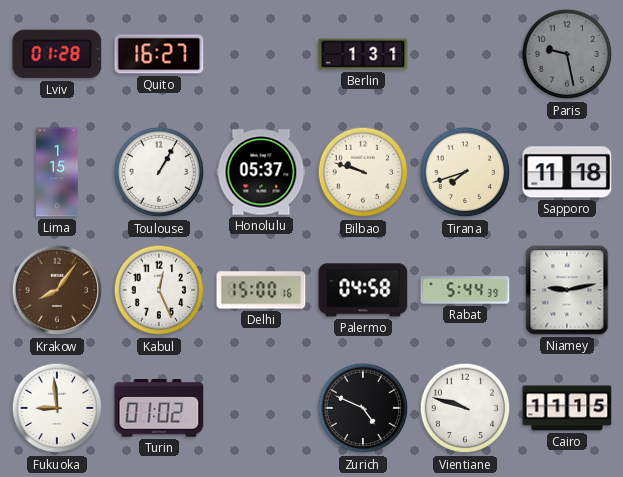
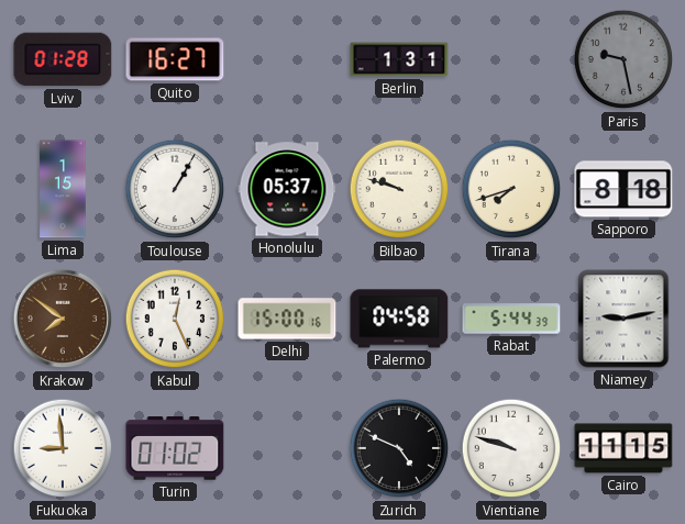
Sapporo: 11:18 -> 8:18 (623, 189)
Krakow: 8:06 -> 7:51 (63, 319)
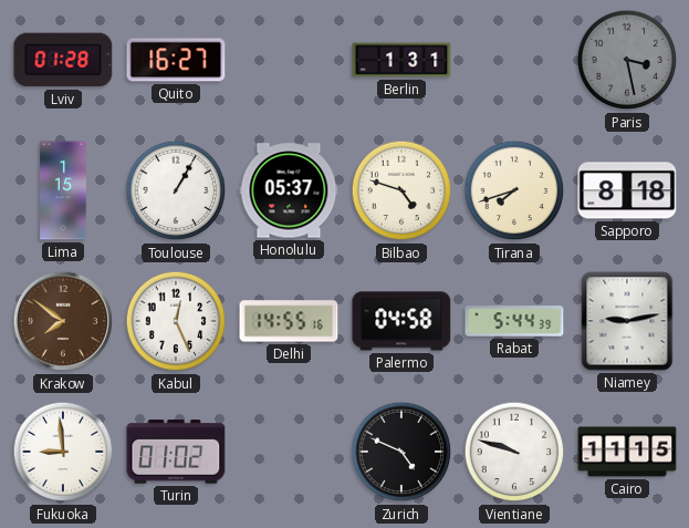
Paris: 9:28 -> 3:28 (627, 60)
Bilbao: 9:48 -> 4:48 (401, 190)
Delhi: 15:00 -> 14:55 (289, 321)
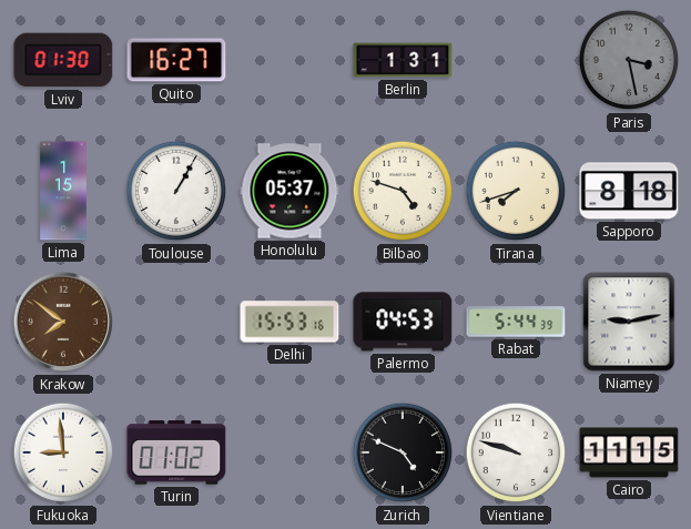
Lviv: 01:28 -> 01:30 (63, 60)
Kabul: 12:26 -> none (176, 321)
Delhi: 14:55 -> 15:53 (289, 322)
Palermo: 04:58 -> 04:53 (403, 322)
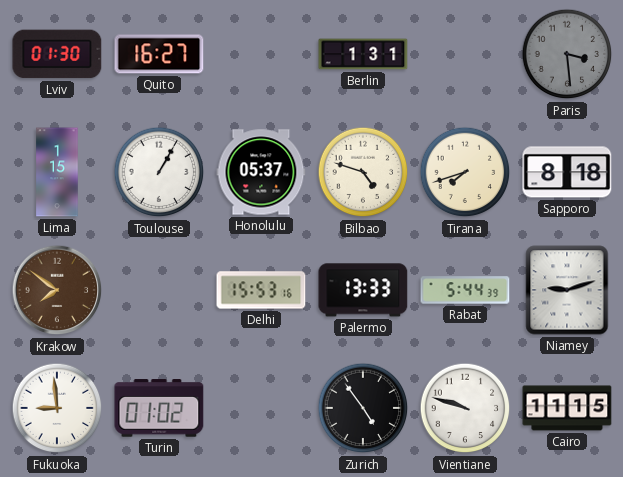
Paris: 3:28 -> 3:29 (567, 54)
Palermo: 04:53 -> 13:33 (363, 290)
Niamey: 9:13 -> 9:12 (567, 290)
Zurich: 4:49 -> 4:54 (363, 408)
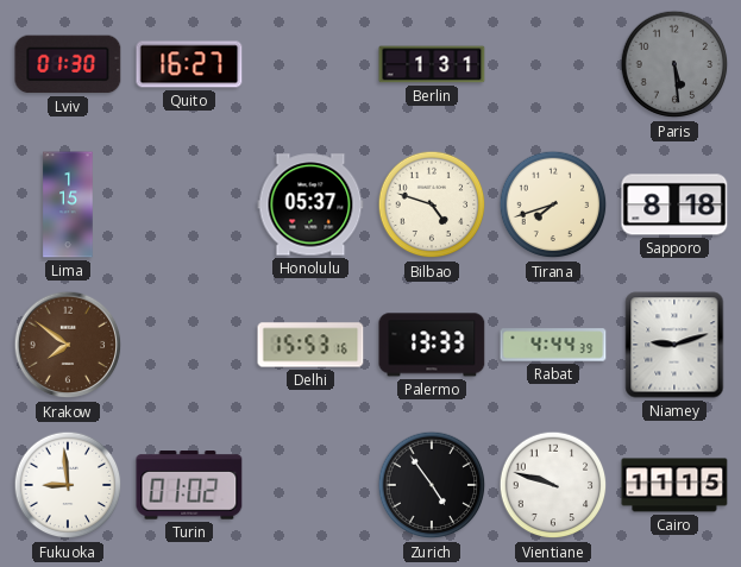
Paris: 3:29 -> 5:29 (674, 64)
Toulouse: 1:05 -> none (159, 172)
Rabat: 5:44 -> 4:44 (553, 345)
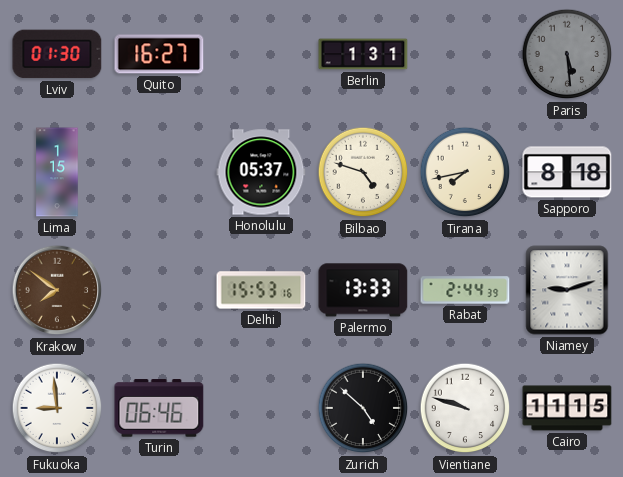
Tirana: 7:42 -> 7:43 (465, 172)
Rabat: 4:44 -> 2:44 (465, 290)
Turin: 01:02 -> 06:46 (159, 408)
Zurich: 4:54 -> 4:52 (363, 408)
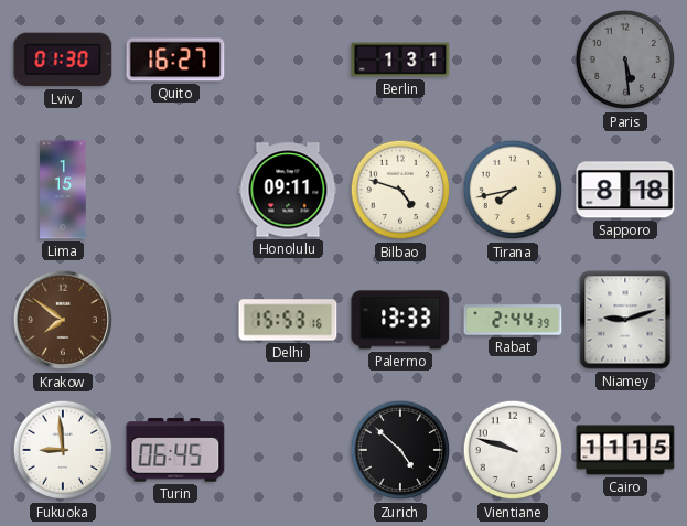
Honolulu: 05:37 -> 09:11 (288, 190)
Turin: 06:46 -> 06:45 (175, 450)
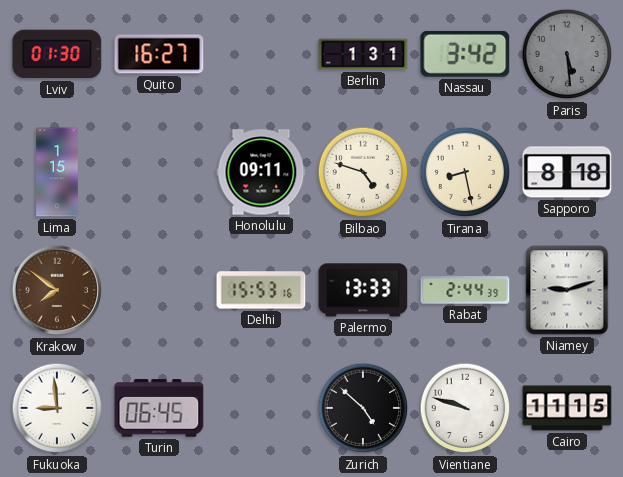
Nassau: none -> 3:42 (465, 54)
Tirana: 7:43 -> 8:28 (465, 172)
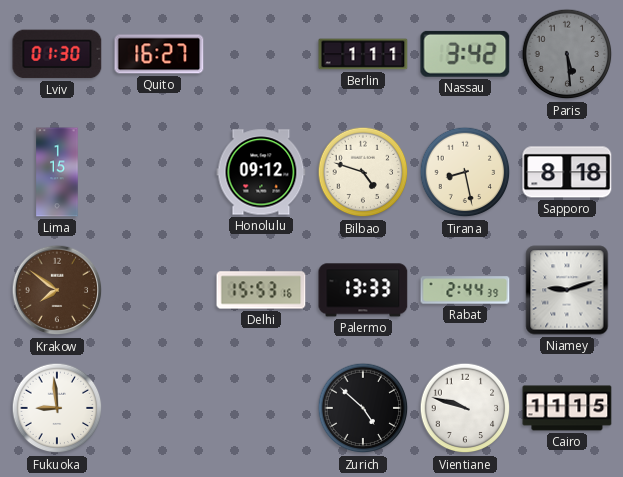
Berlin: 1:31 -> 1:11 (363, 54)
Honolulu: 09:11 -> 09:12 (261, 172)
Turin: 06:45 -> none (159, 408)
